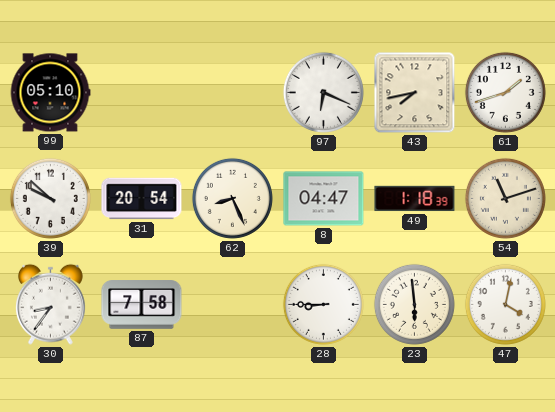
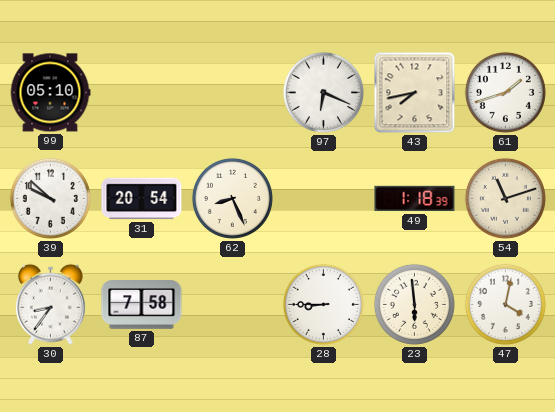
8: 04:47 -> none (324, 199)
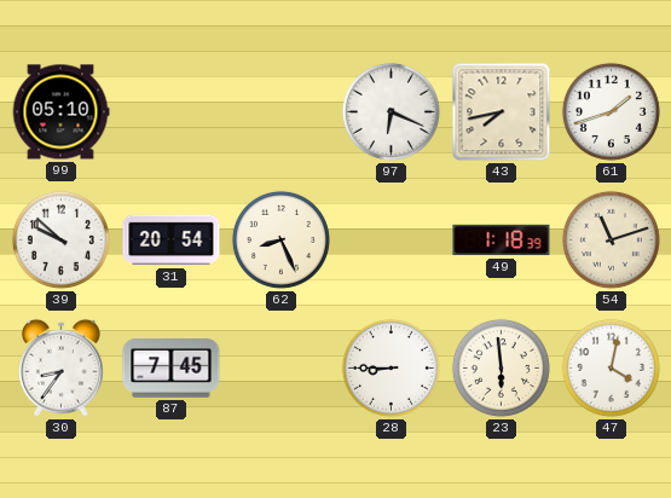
87: 7:58 -> 7:45 (172, 369)
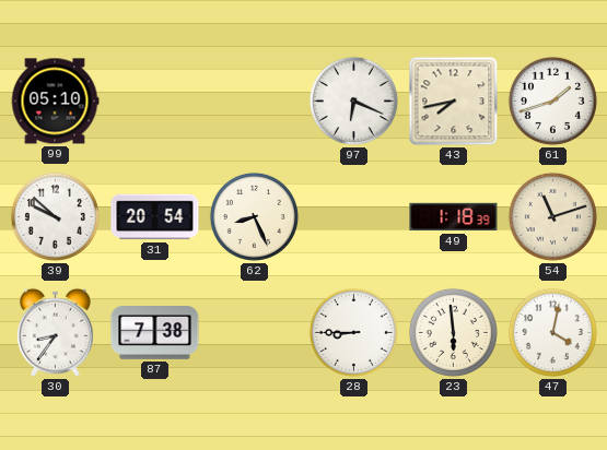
87: 7:45 -> 7:38 (155, 333)
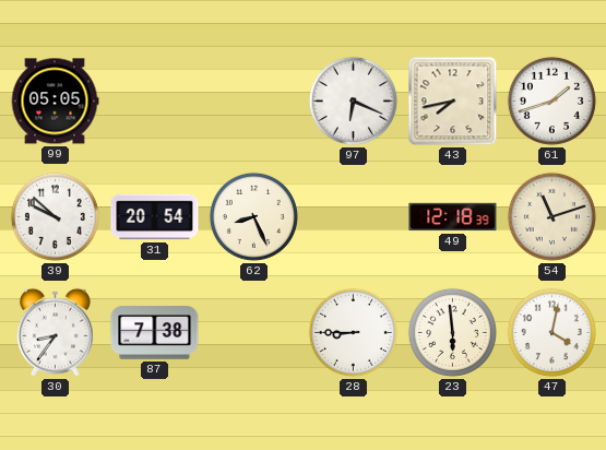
99: 05:10 -> 05:05 (55, 102)
49: 1:18 -> 12:18 (453, 217)
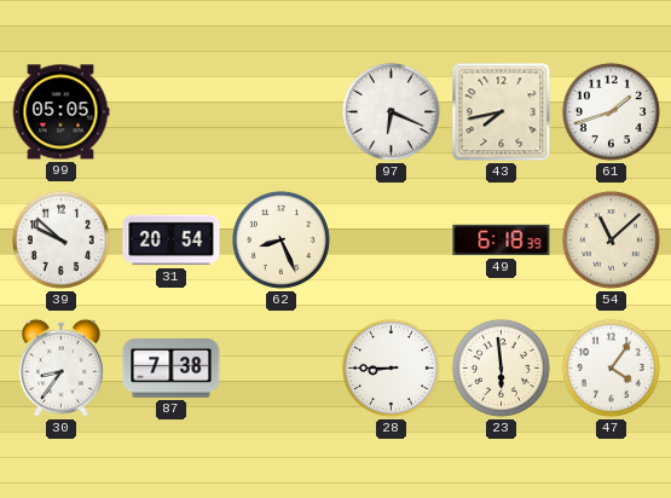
49: 12:18 -> 6:18 (502, 241)
54: 11:12 -> 11:08 (611, 239)
47: 4:02 -> 4:06 (611, 367)
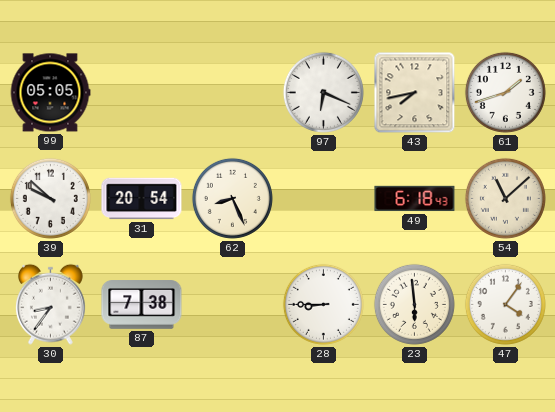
49: 6:18:39 -> 6:18:43 (415, 199)
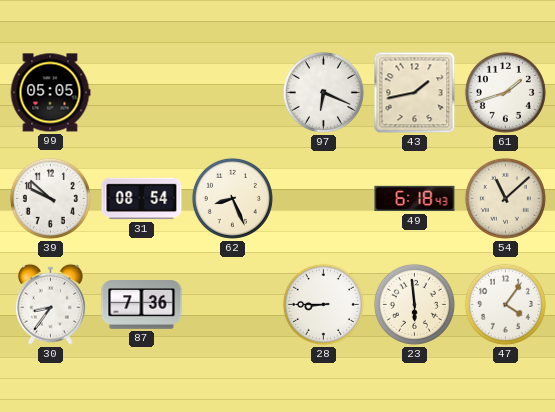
43: 7:43 -> 1:43 (415, 93)
31: 20:54 -> 08:54 (142, 199)
87: 7:38 -> 7:36 (142, 305)
